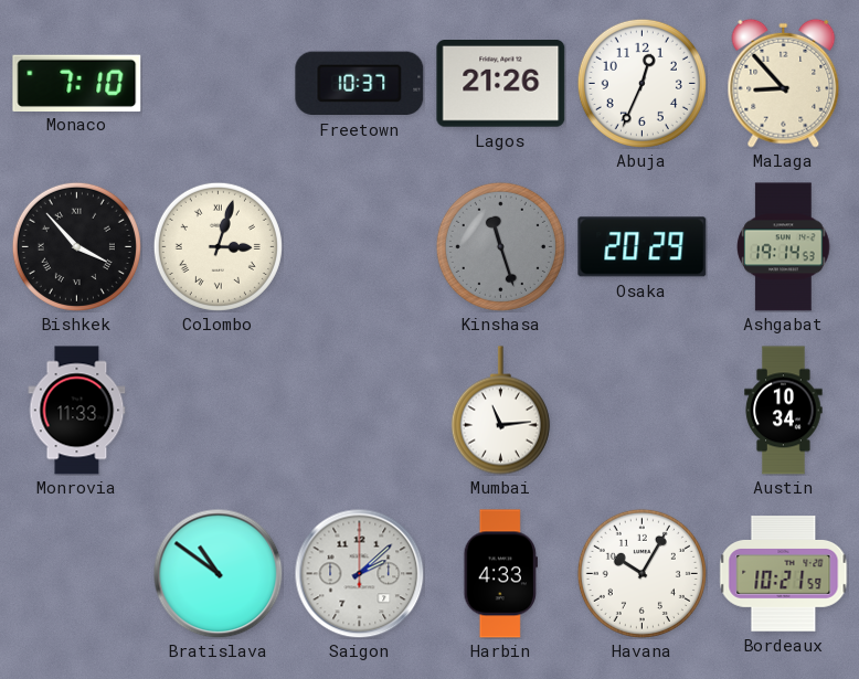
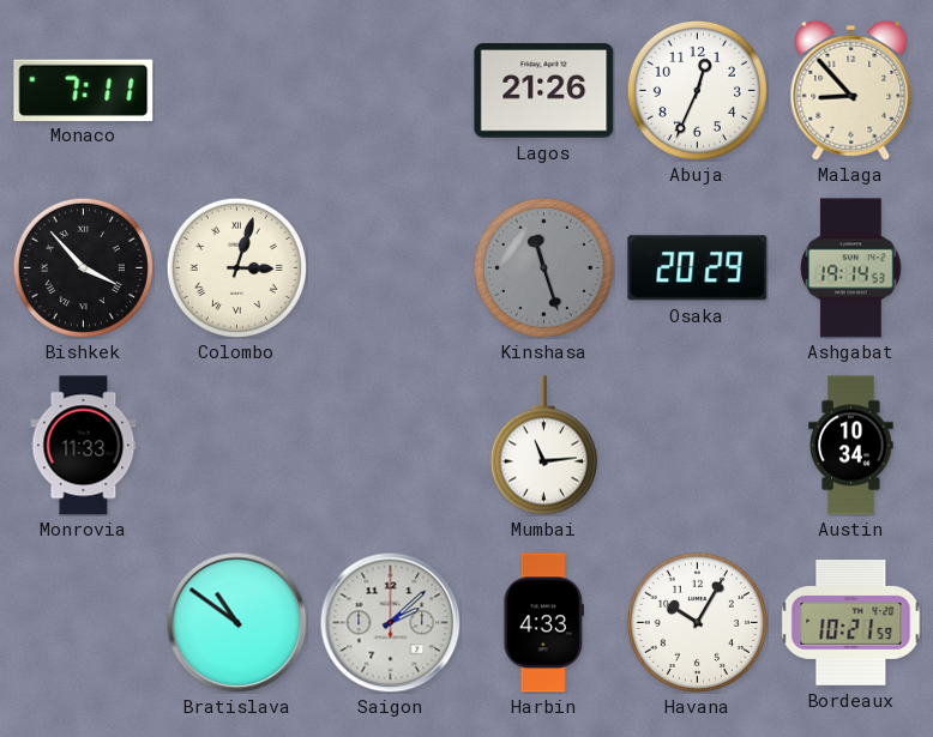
Monaco: 7:10 -> 7:11 (84, 90)
Freetown: 10:37 -> none (360, 84)
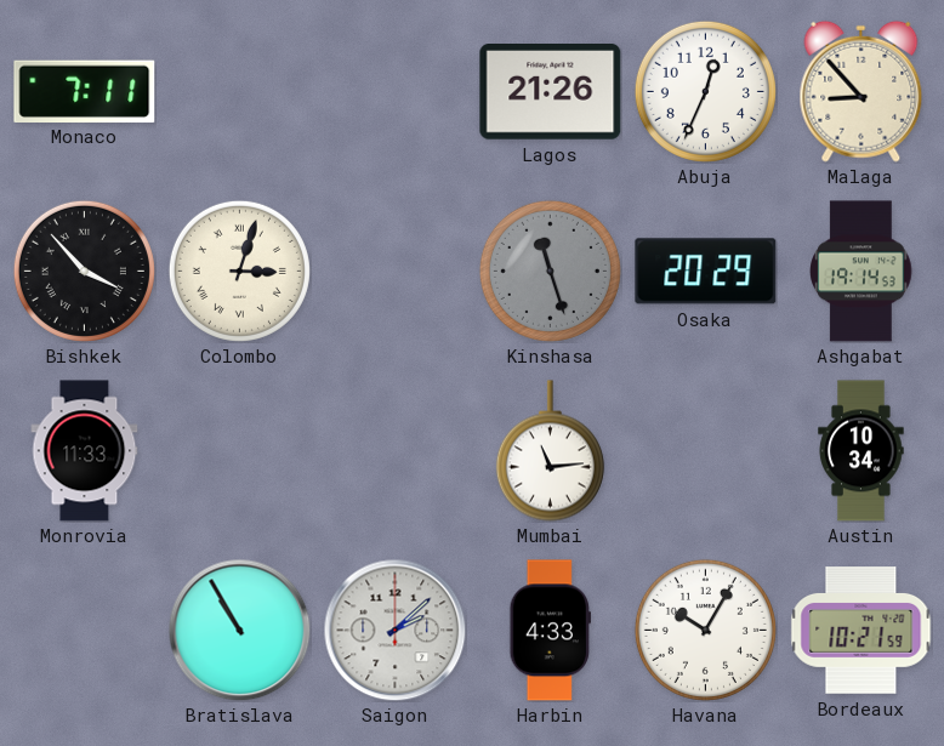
Bratislava: 10:51 -> 10:55 (239, 630)
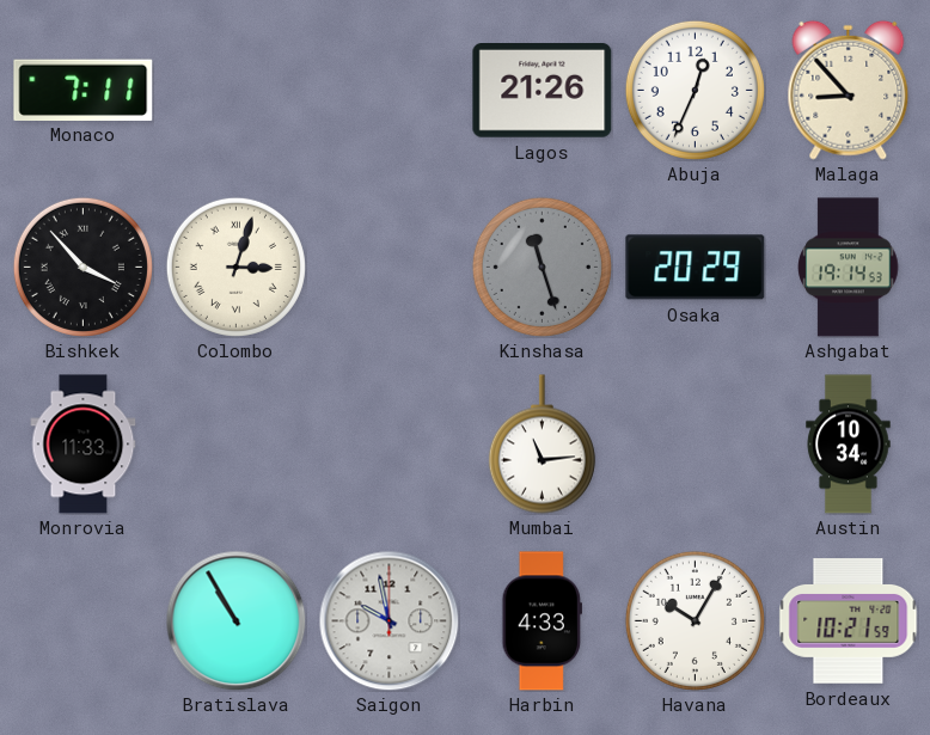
Saigon: 2:08 -> 9:58 (388, 620)
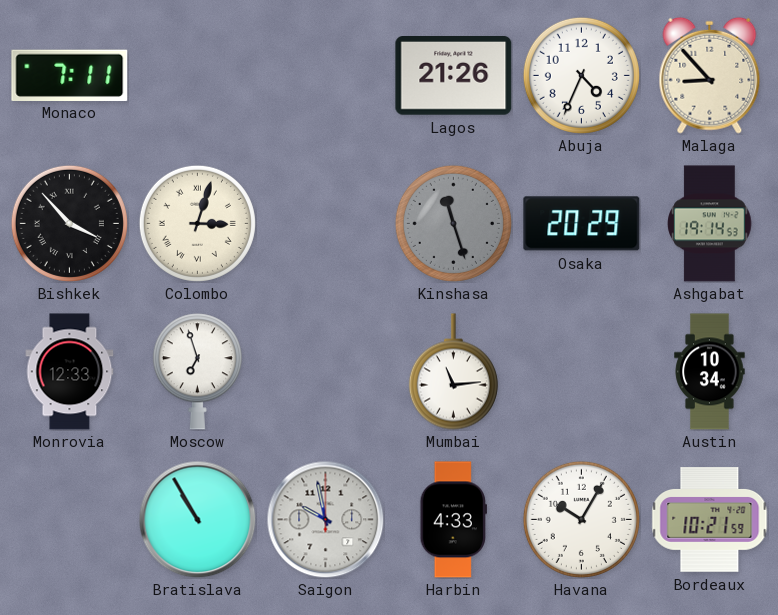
Abuja: 12:34 -> 4:34 (581, 75)
Monrovia: 11:33 -> 12:33 (70, 372)
Moscow: none -> 6:57 (197, 372)
